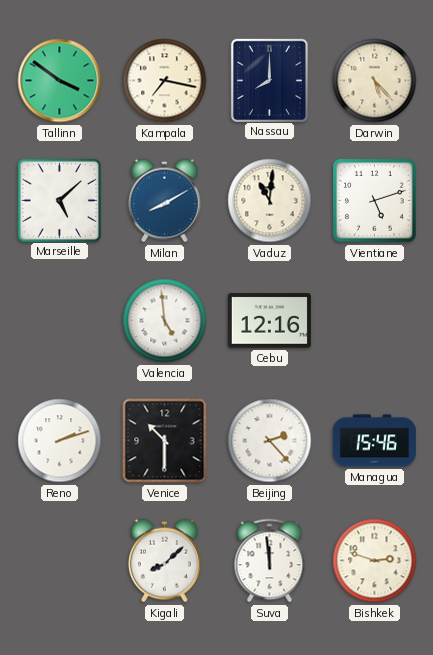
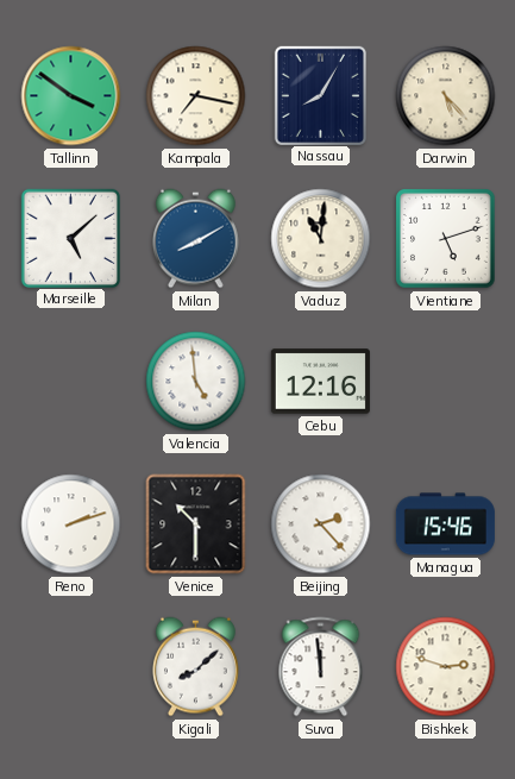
Nassau: 8:00 -> 8:05 (320, 95)
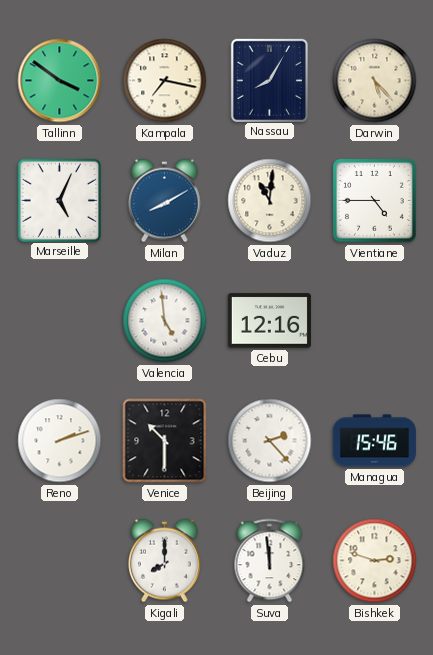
Marseille: 5:08 -> 5:04 (59, 200)
Vientiane: 5:12 -> 4:45 (375, 201)
Kigali: 8:08 -> 8:00 (164, 561)
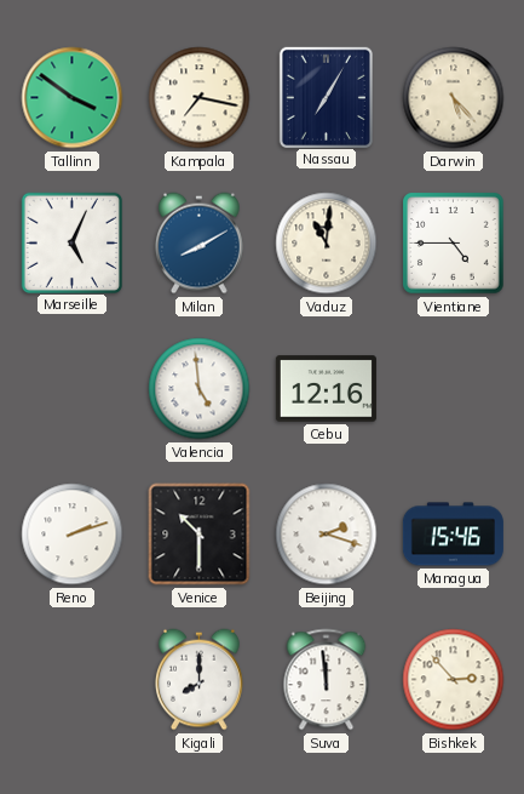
Nassau: 8:05 -> 7:05 (326, 97)
Beijing: 2:23 -> 2:18 (327, 535)
Bishkek: 2:48 -> 2:53 (454, 680)
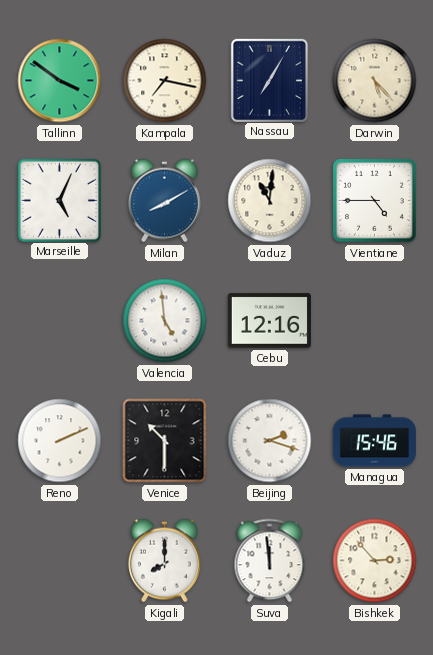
Reno: 2:12 -> 2:11 (60, 441)
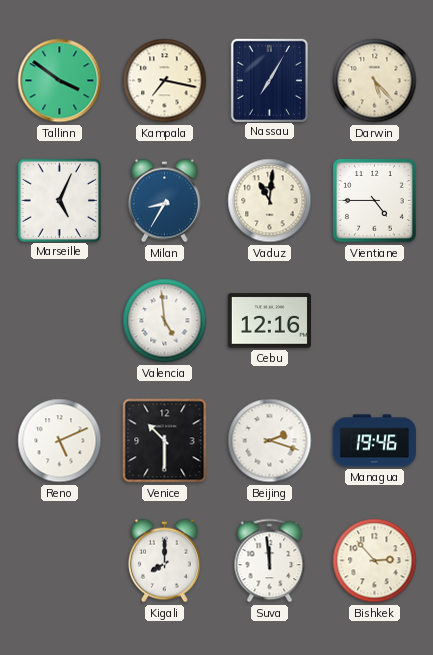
Milan: 8:10 -> 8:35 (164, 201)
Reno: 2:11 -> 5:11 (60, 441)
Managua: 15:46 -> 19:46 (374, 441)
